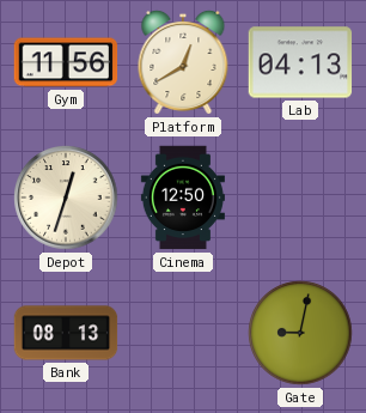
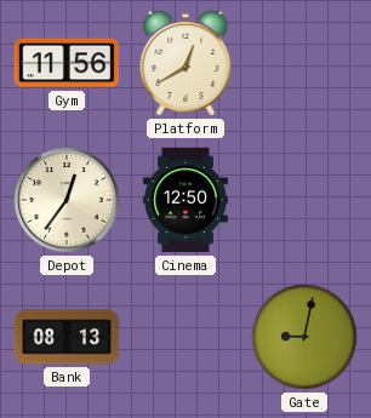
Lab: 04:13 -> none (300, 62)
Depot: 12:33 -> 12:36 (67, 200)
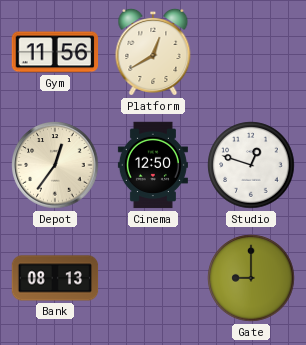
Studio: none -> 12:48 (251, 165)
Gate: 9:02 -> 9:00 (251, 278)
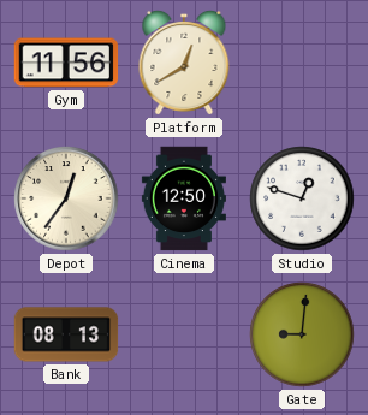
Gate: 9:00 -> 9:01 (302, 334)
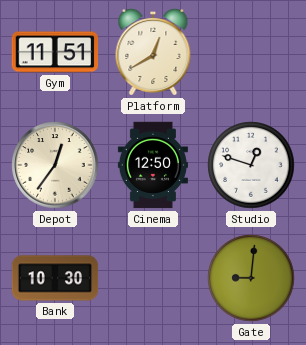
Gym: 11:56 -> 11:51 (55, 52)
Bank: 08:13 -> 10:30 (55, 278)
